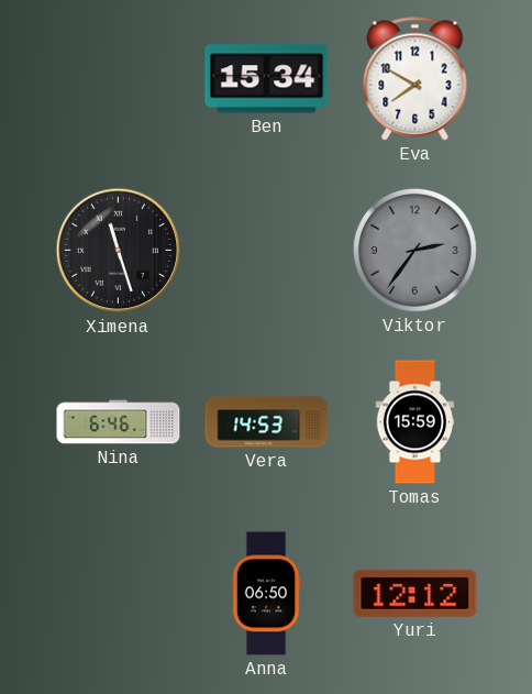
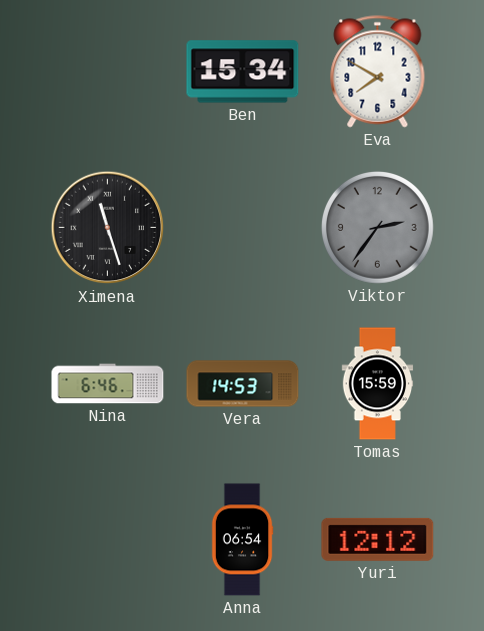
Anna: 06:50 -> 06:54 (242, 540)
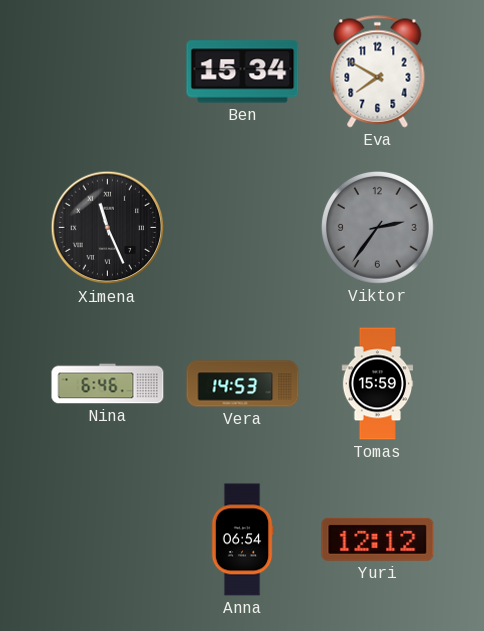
Ximena: 11:27 -> 11:26 (108, 228)
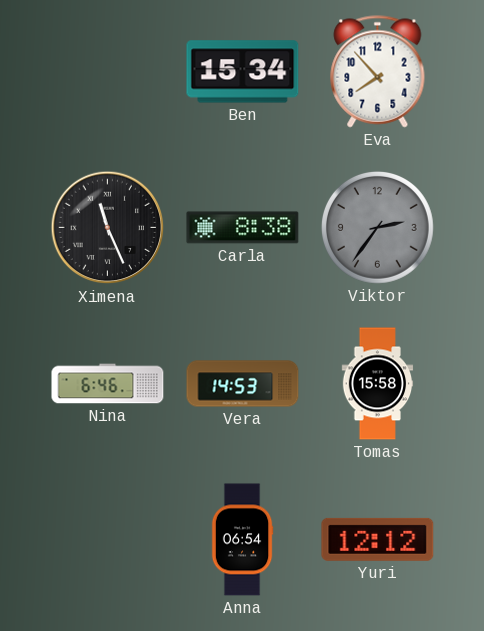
Eva: 7:50 -> 7:53 (378, 72)
Carla: none -> 8:38 (243, 228)
Tomas: 15:59 -> 15:58 (378, 384)
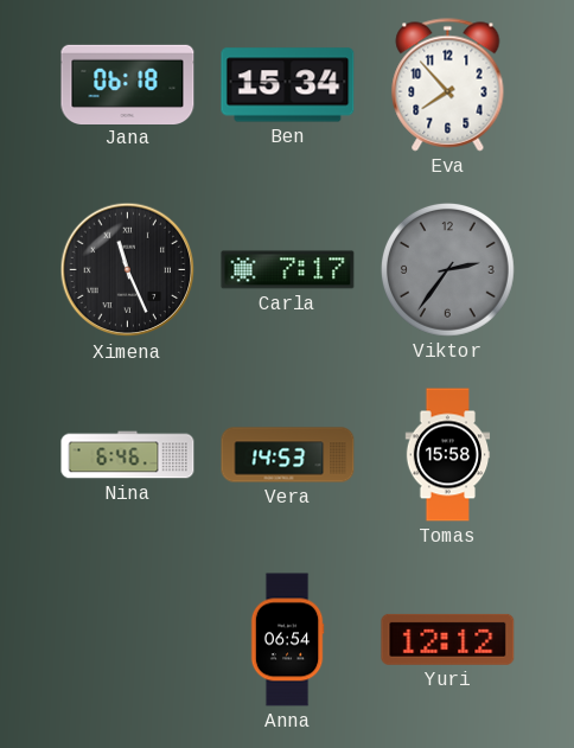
Jana: none -> 06:18 (128, 84)
Carla: 8:38 -> 7:17 (288, 270)
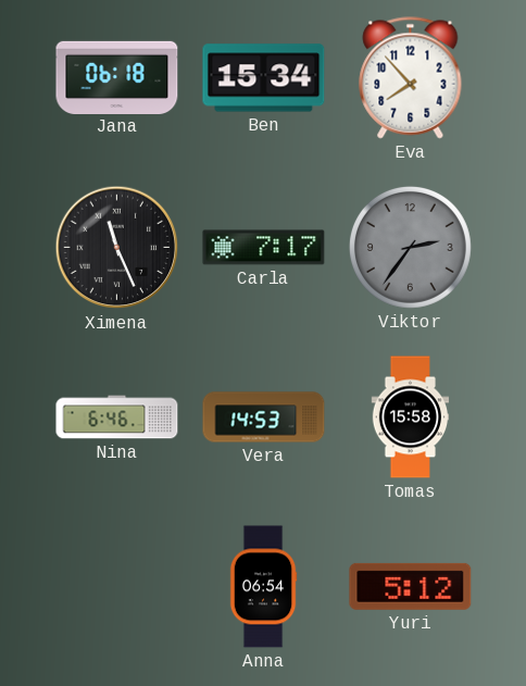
Yuri: 12:12 -> 5:12 (411, 586)
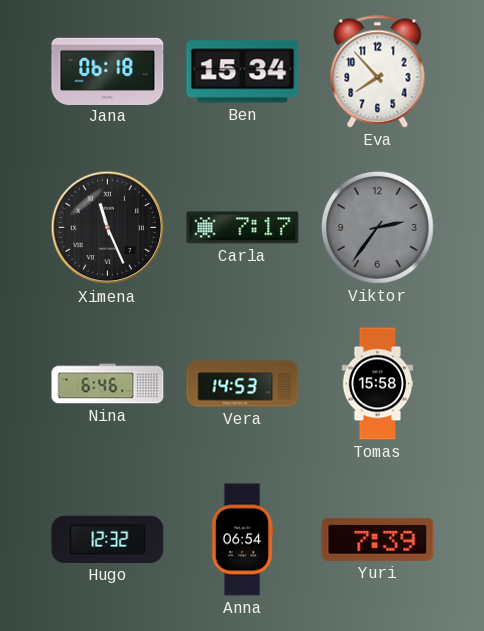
Hugo: none -> 12:32 (108, 539)
Yuri: 5:12 -> 7:39 (378, 539)
